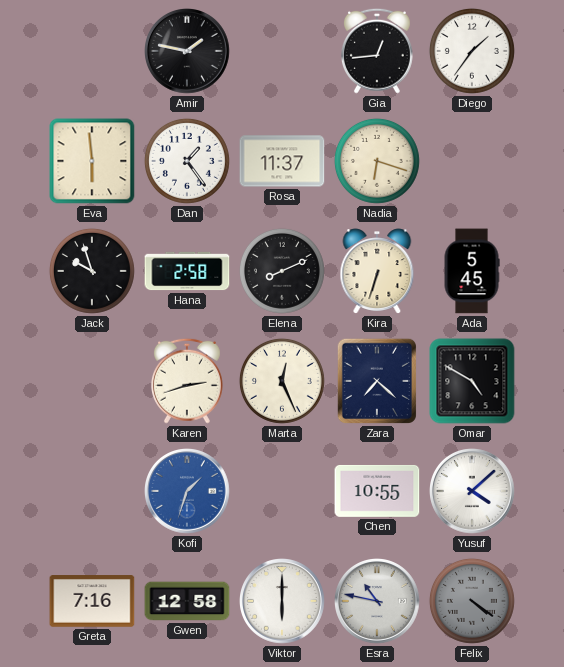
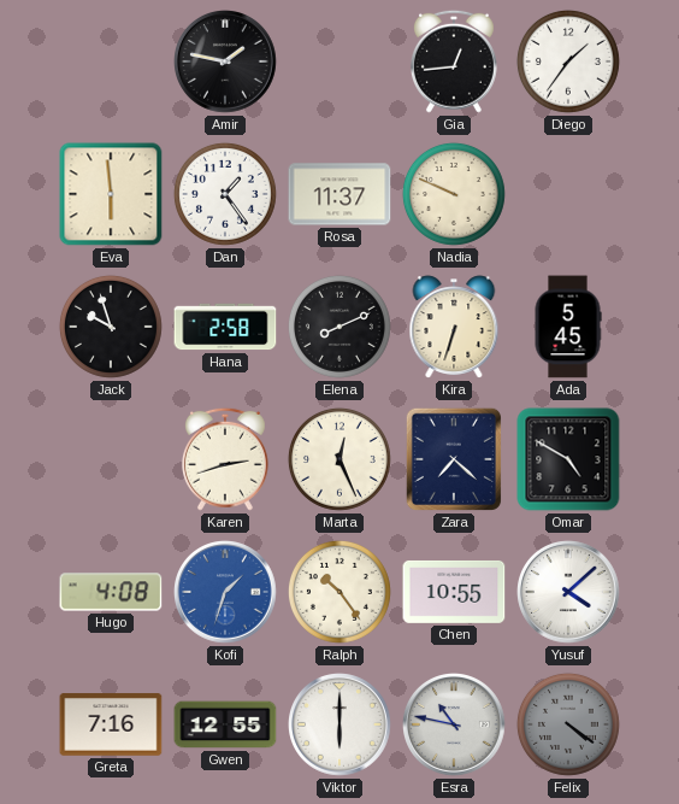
Nadia: 6:18 -> 9:49 (454, 194)
Hugo: none -> 4:08 (111, 592)
Ralph: none -> 10:24 (339, 592)
Gwen: 12:58 -> 12:55 (225, 724)
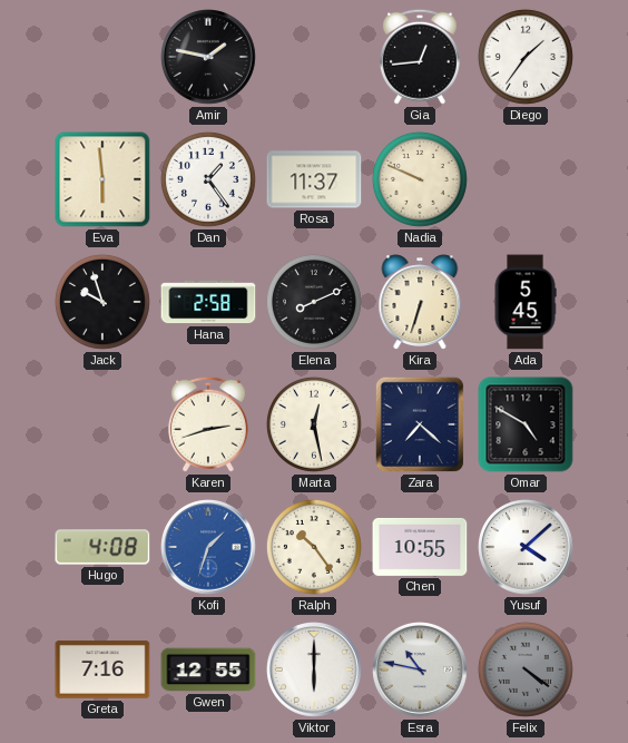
Marta: 12:26 -> 12:28 (314, 424)
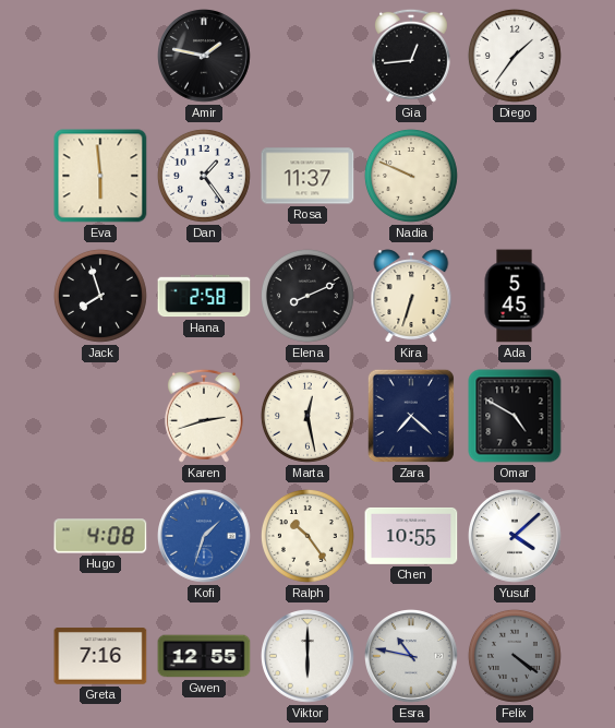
Jack: 9:57 -> 7:57 (100, 296)
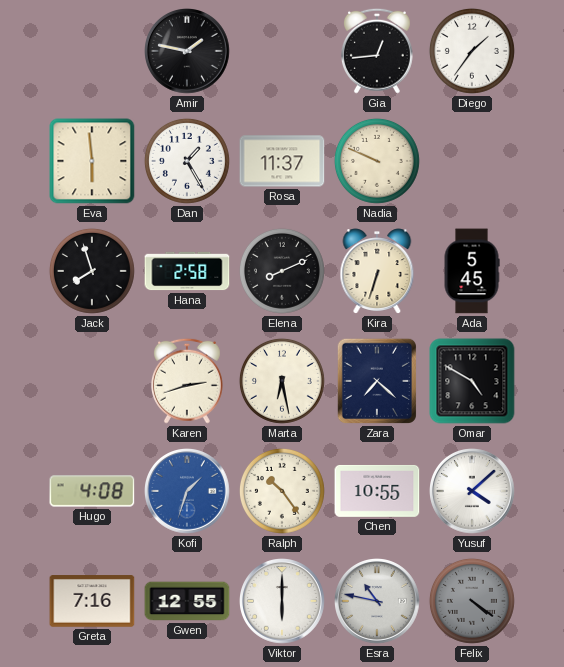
Dan: 1:24 -> 1:25 (187, 161)
Marta: 12:28 -> 6:28 (282, 381)
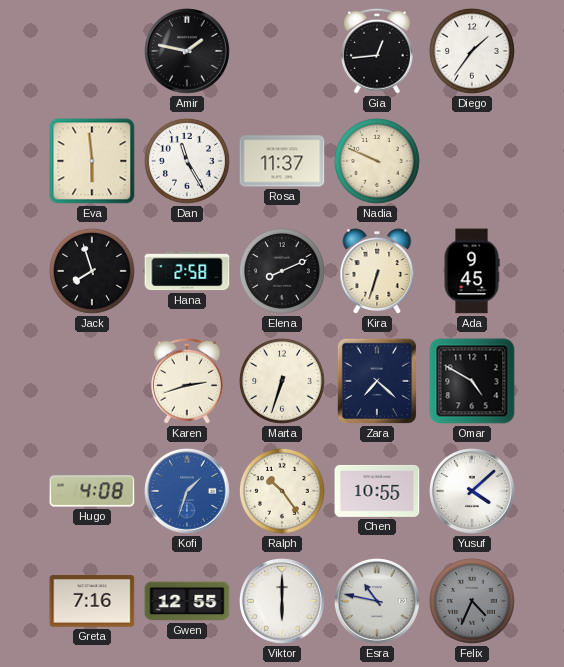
Dan: 1:25 -> 11:25 (187, 161)
Ada: 5:45 -> 9:45 (472, 271)
Marta: 6:28 -> 6:33 (282, 381)
Felix: 4:21 -> 4:34 (472, 601)
